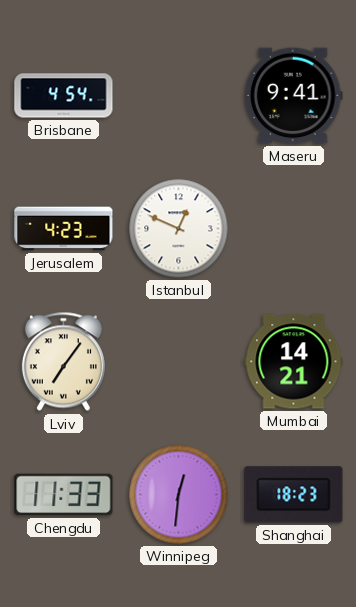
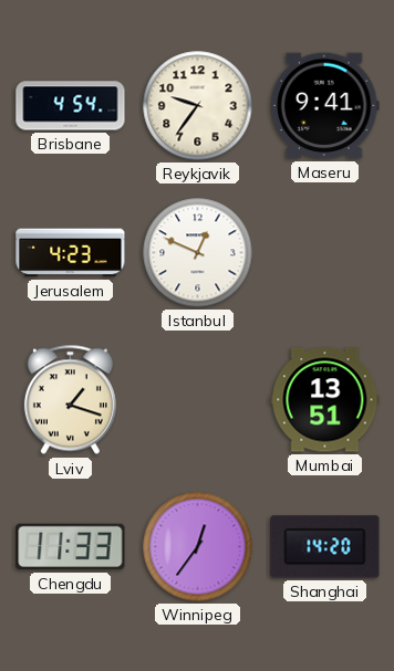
Reykjavik: none -> 9:36 (198, 106)
Lviv: 7:06 -> 1:18 (70, 400)
Mumbai: 14:21 -> 13:51 (325, 400)
Winnipeg: 12:31 -> 12:36 (198, 547)
Shanghai: 18:23 -> 14:20 (325, 547)
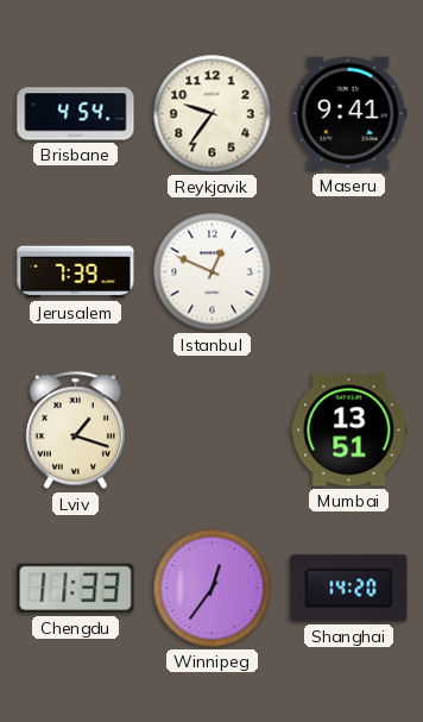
Jerusalem: 4:23 -> 7:39 (76, 272)
